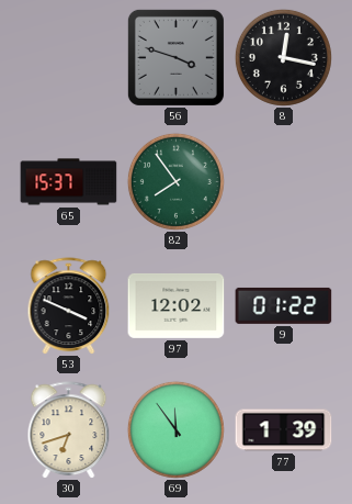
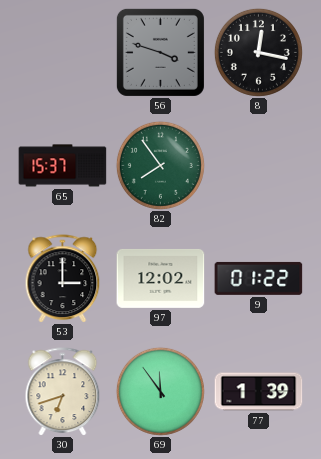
53: 3:49 -> 3:00 (63, 278)
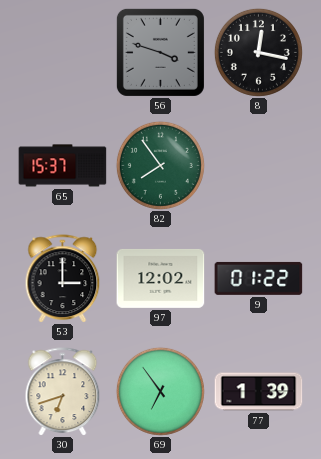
69: 11:54 -> 6:54 (160, 391)
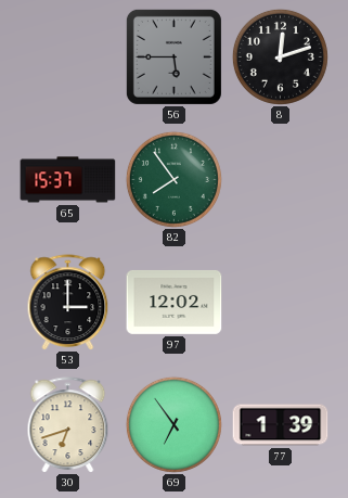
56: 3:48 -> 5:45 (173, 56)
8: 12:17 -> 12:12 (280, 56)
9: 01:22 -> none (259, 278)
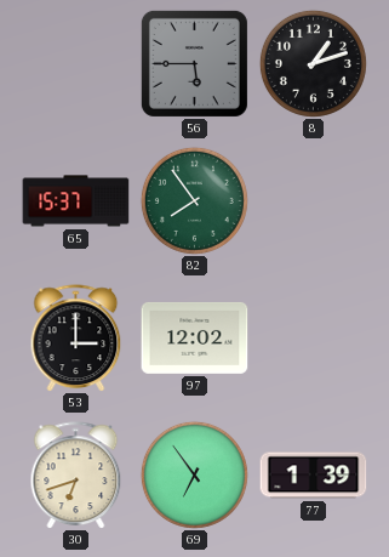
8: 12:12 -> 1:12 (313, 63)
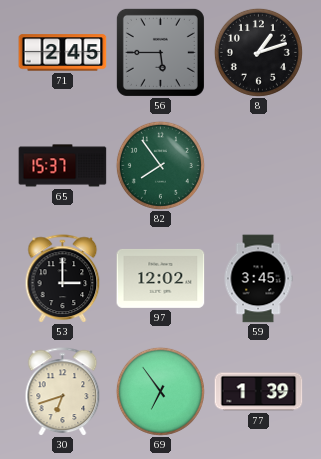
71: none -> 2:45 (63, 53)
59: none -> 3:45 (258, 279)
